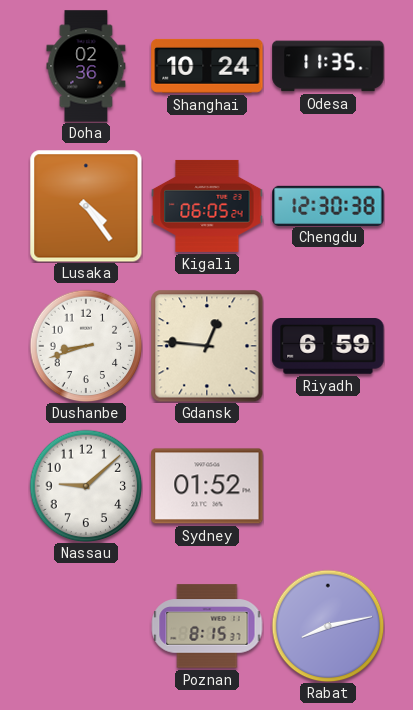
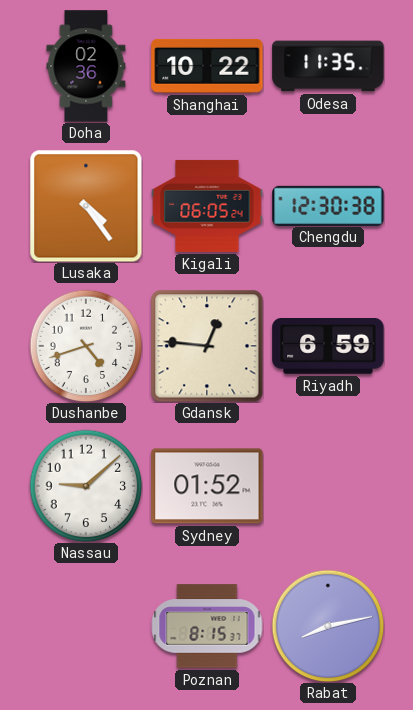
Shanghai: 10:24 -> 10:22 (207, 66)
Dushanbe: 8:42 -> 4:42 (86, 346)
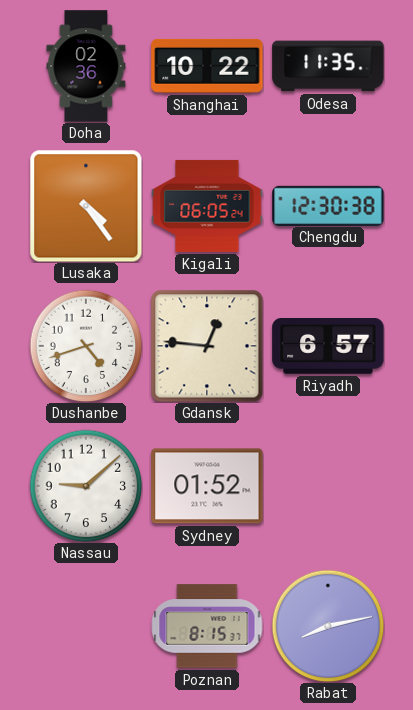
Riyadh: 6:59 -> 6:57 (328, 347)
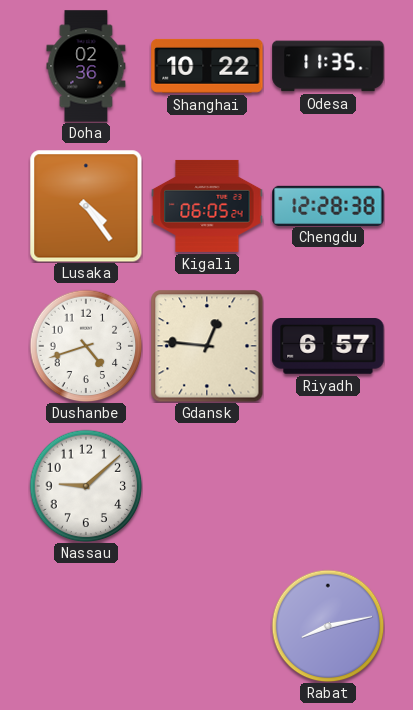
Chengdu: 12:30 -> 12:28 (328, 205)
Sydney: 01:52 -> none (207, 486)
Poznan: 8:15 -> none (207, 626)
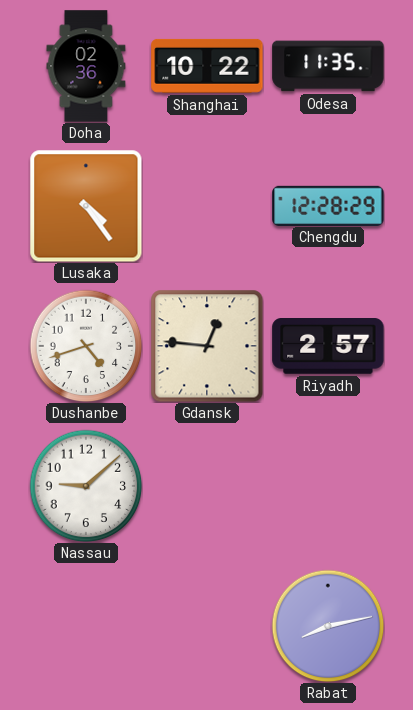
Kigali: 06:05 -> none (207, 206)
Chengdu: 12:28:38 -> 12:28:29 (328, 205)
Riyadh: 6:57 -> 2:57 (328, 347)
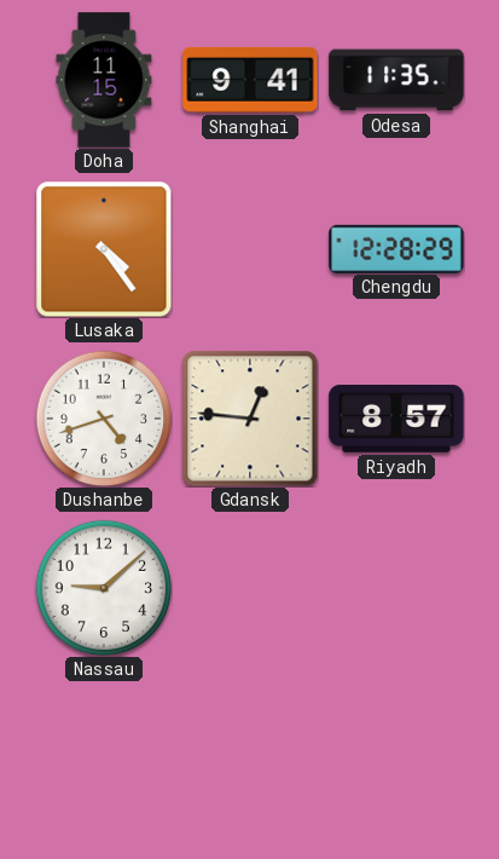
Doha: 02:36 -> 11:15 (104, 80)
Shanghai: 10:22 -> 9:41 (250, 80)
Riyadh: 2:57 -> 8:57 (396, 420)
Rabat: 8:13 -> none (328, 626)
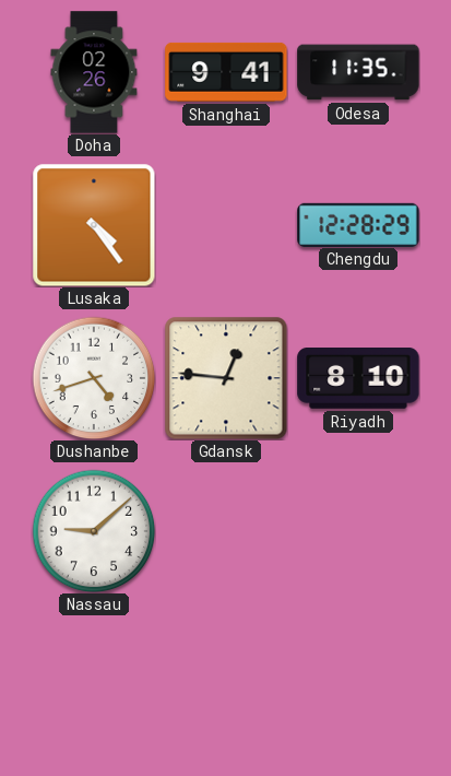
Doha: 11:15 -> 02:26 (94, 72)
Riyadh: 8:57 -> 8:10 (358, 379)
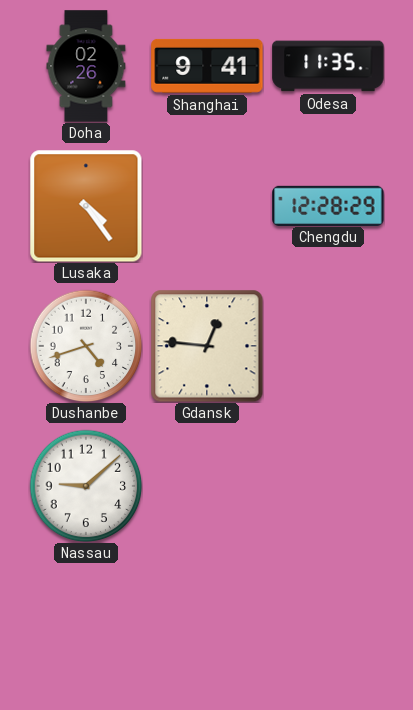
Riyadh: 8:10 -> none (358, 379)
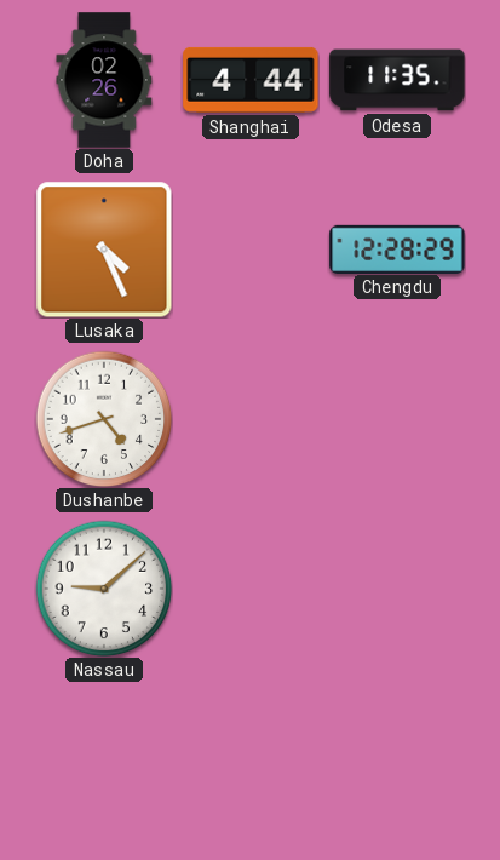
Shanghai: 9:41 -> 4:44 (251, 80)
Lusaka: 4:24 -> 4:26 (104, 250)
Gdansk: 12:46 -> none (207, 346)
